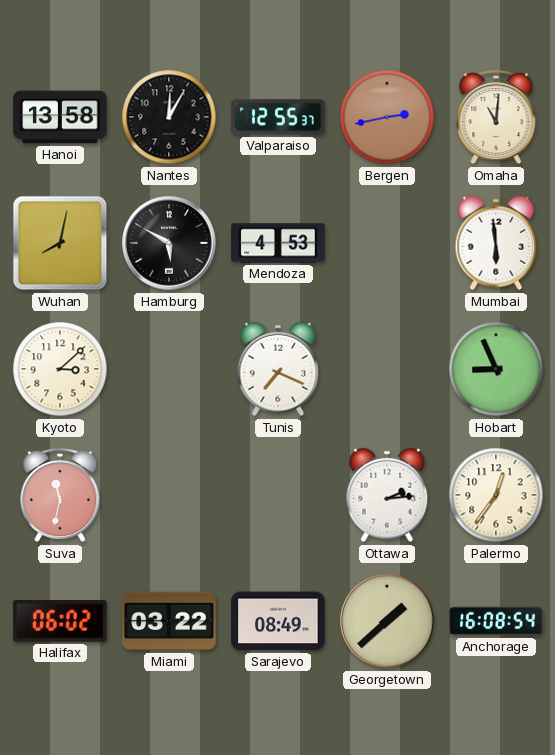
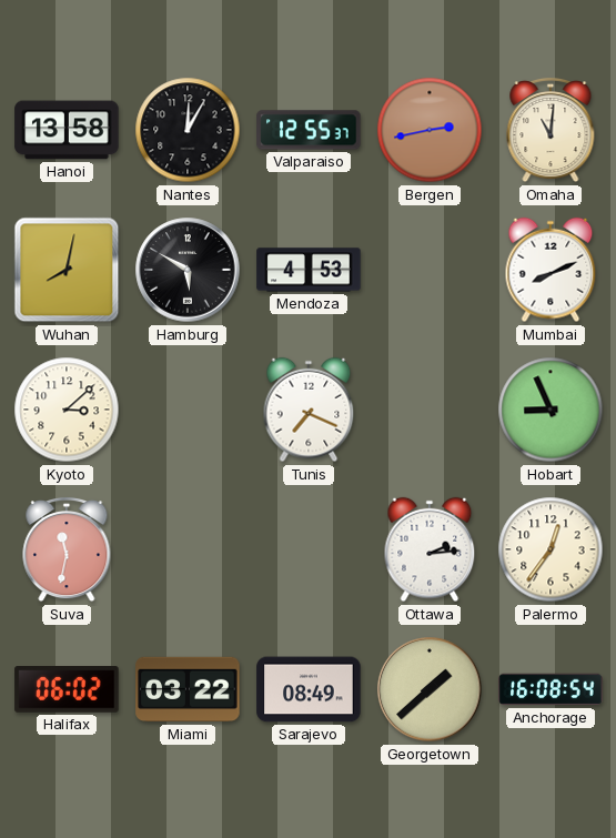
Mumbai: 5:59 -> 8:11 (551, 270)
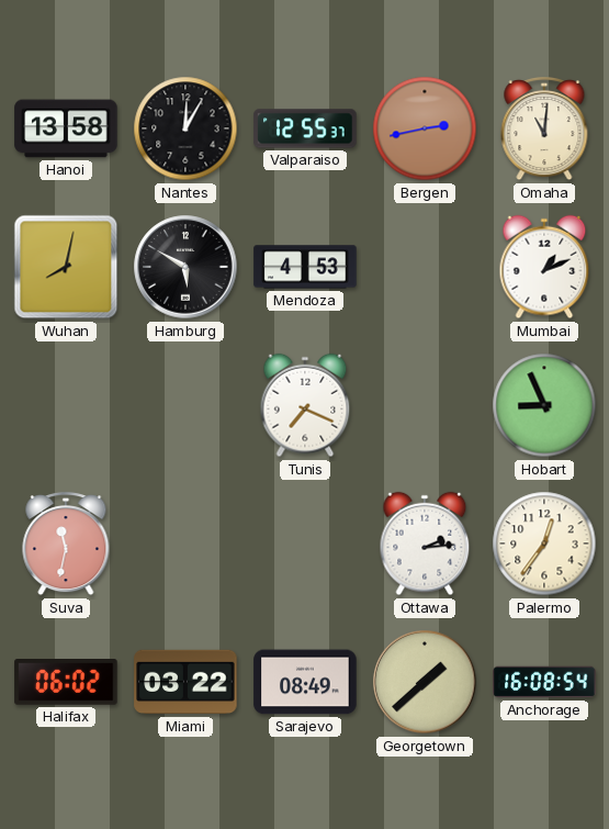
Mumbai: 8:11 -> 1:11 (544, 267)
Kyoto: 3:08 -> none (67, 410)
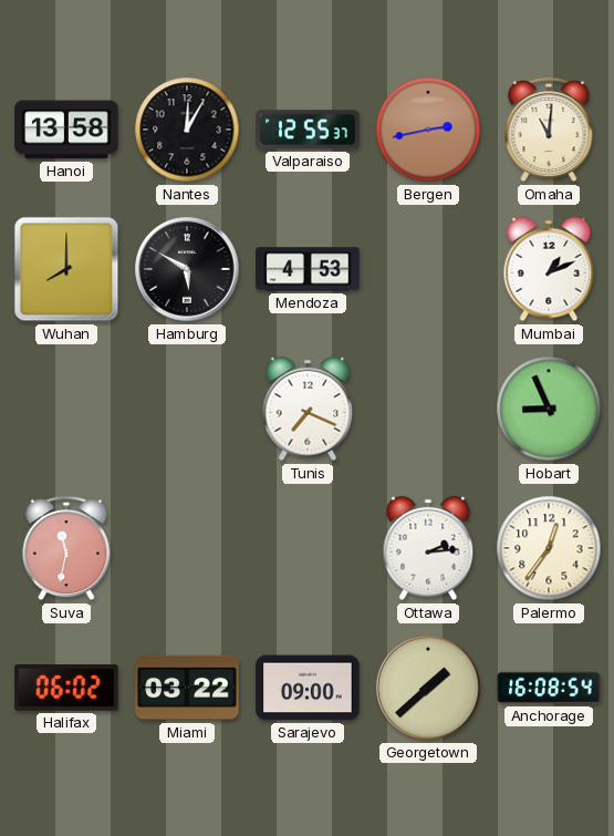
Wuhan: 8:02 -> 8:00 (66, 269)
Sarajevo: 08:49 -> 09:00 (308, 688)
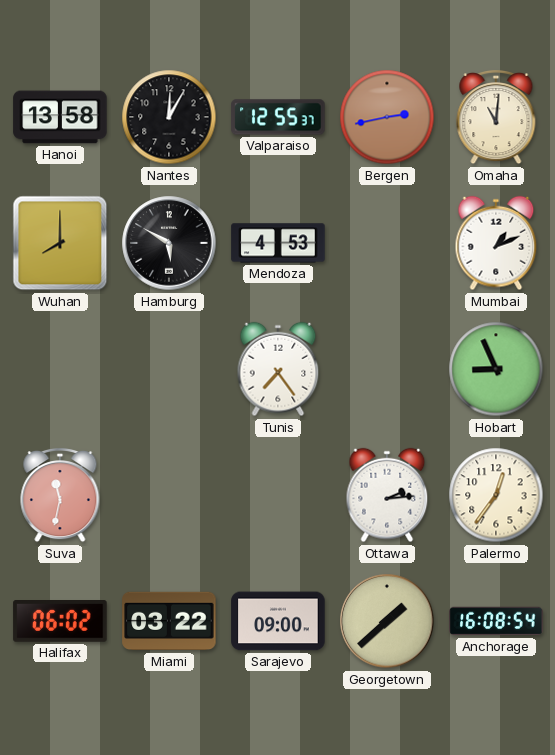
Tunis: 7:19 -> 7:24 (278, 369)
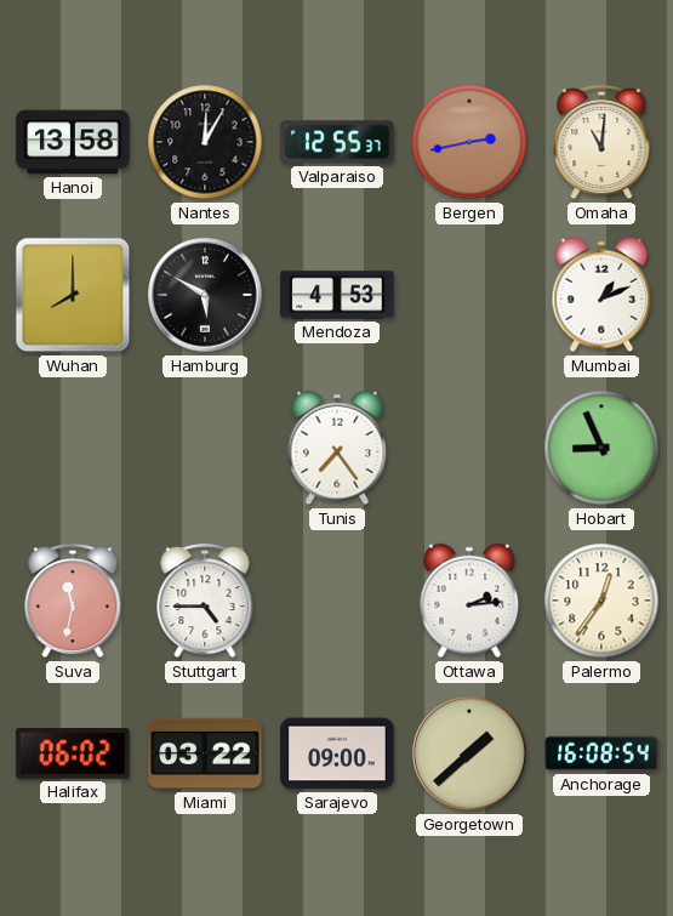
Stuttgart: none -> 4:45 (205, 601)
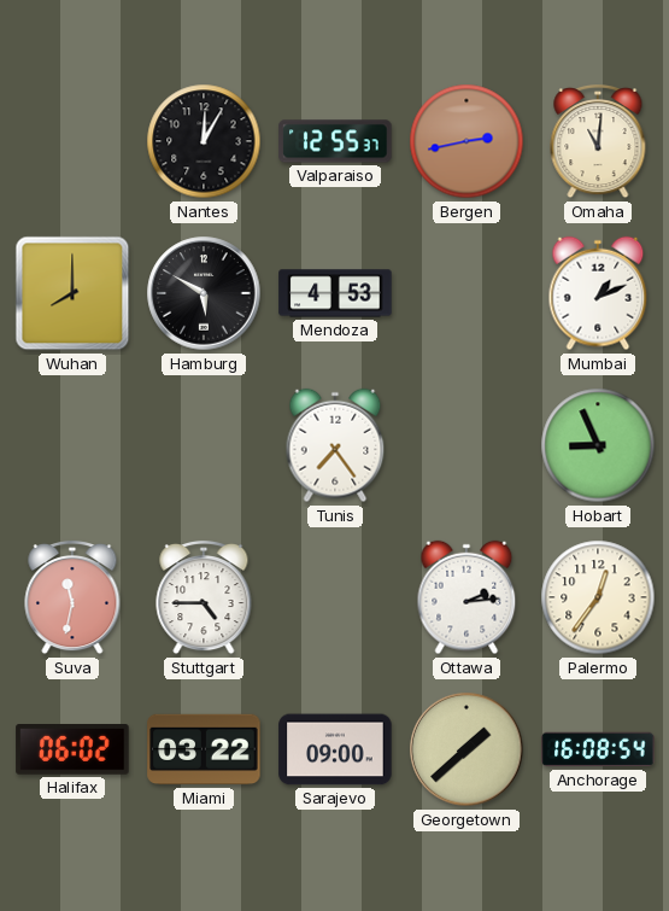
Hanoi: 13:58 -> none (73, 142)
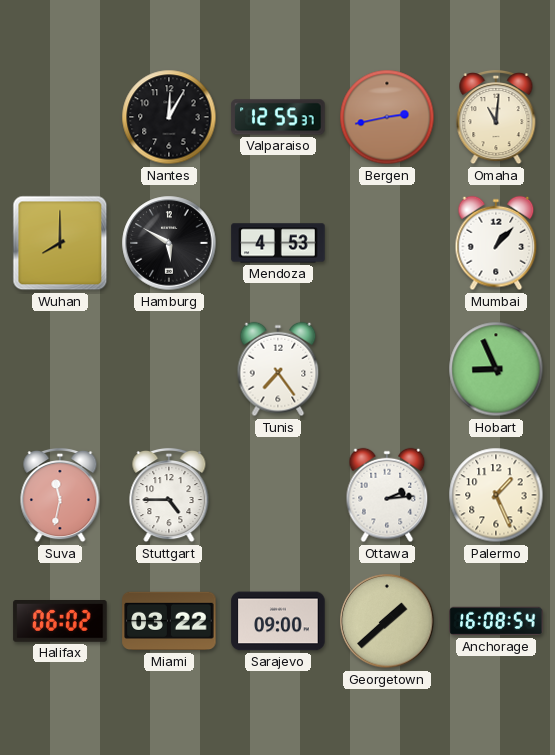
Mumbai: 1:11 -> 1:07 (496, 243)
Palermo: 12:36 -> 1:26 (496, 495)
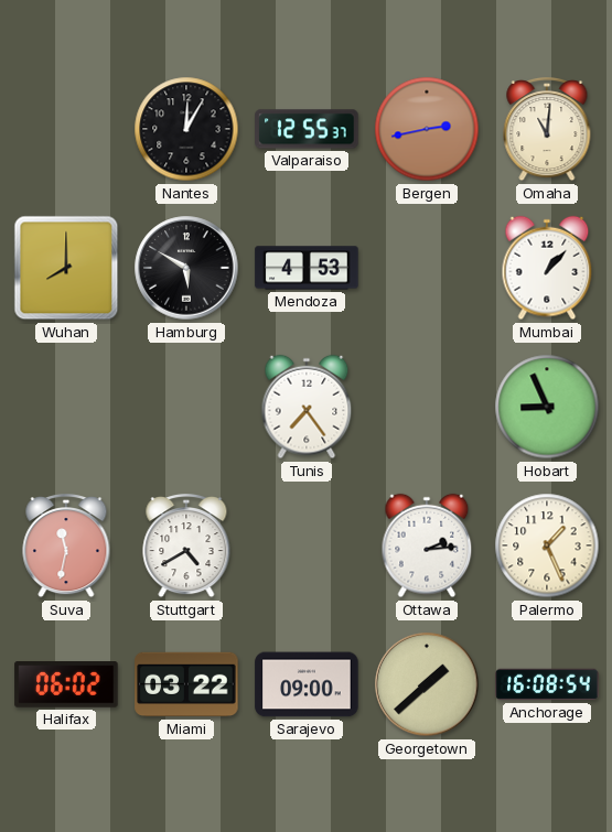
Stuttgart: 4:45 -> 4:40 (186, 545)
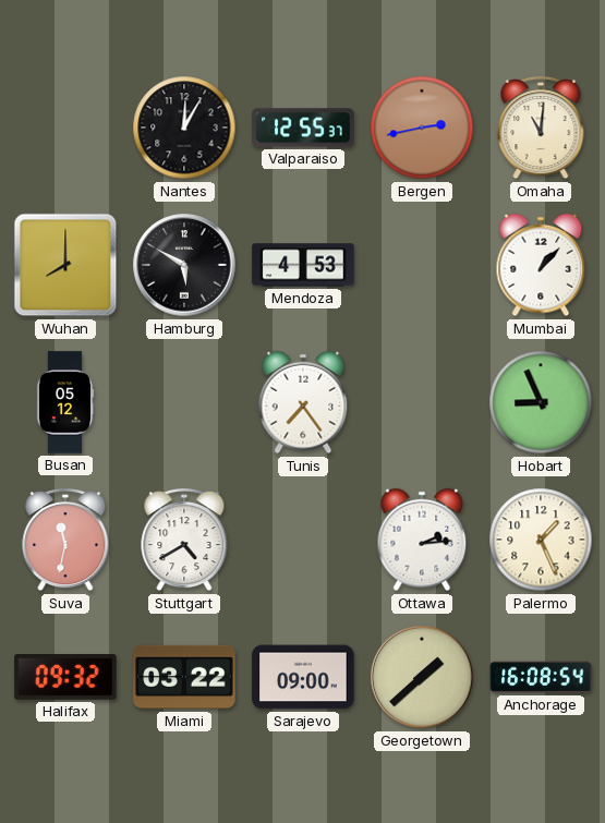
Busan: none -> 05:12 (65, 402)
Halifax: 06:02 -> 09:32 (65, 677)
